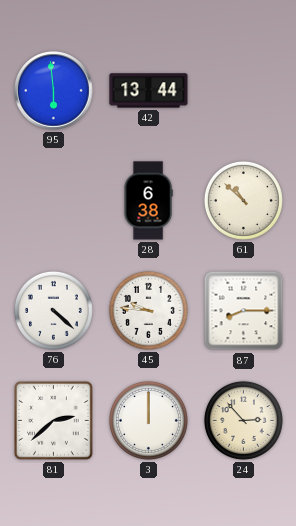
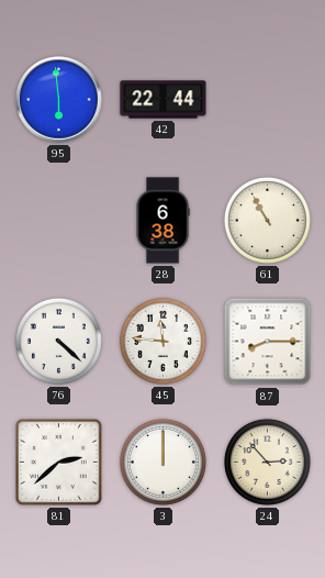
42: 13:44 -> 22:44 (164, 100)
61: 10:52 -> 10:55 (267, 220)
45: 9:46 -> 11:46 (162, 341)
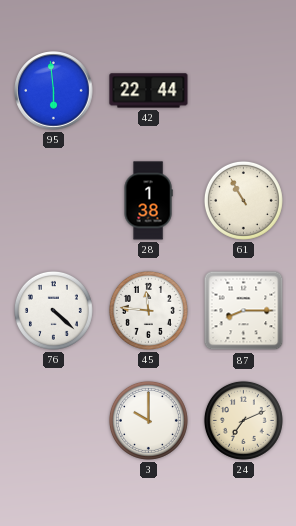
28: 6:38 -> 1:38 (148, 201)
81: 2:38 -> none (59, 463)
3: 12:00 -> 10:00 (148, 420)
24: 2:53 -> 7:11 (243, 420)
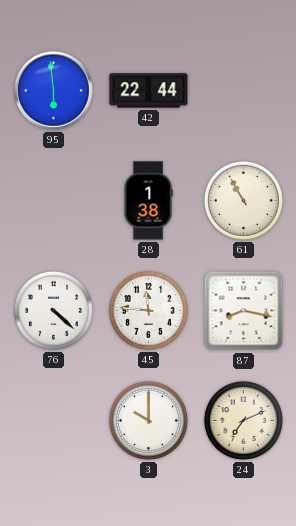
87: 8:15 -> 8:17 (244, 311)
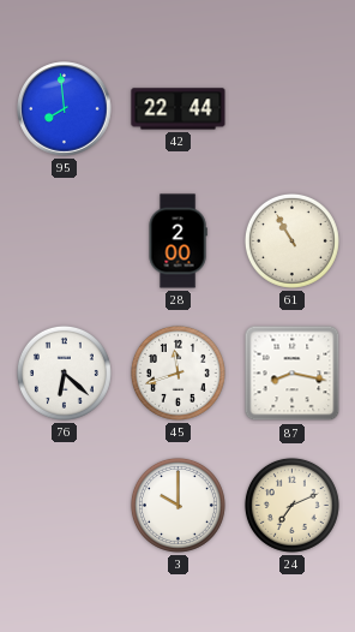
95: 5:59 -> 7:59 (65, 109)
28: 1:38 -> 2:00 (177, 242)
76: 4:22 -> 6:22 (64, 372)
45: 11:46 -> 11:42 (177, 372)
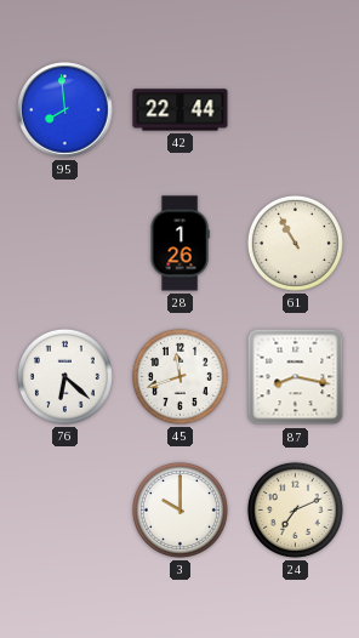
28: 2:00 -> 1:26 (180, 244)
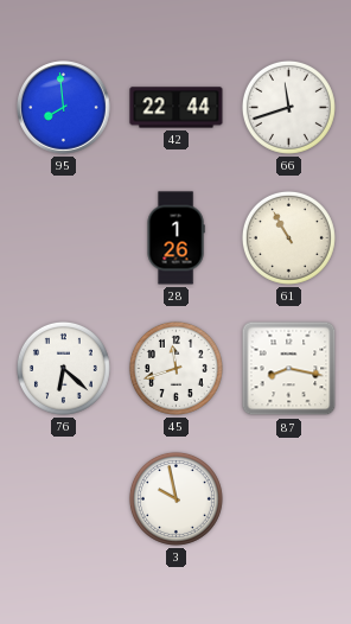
66: none -> 11:42 (288, 107)
3: 10:00 -> 9:58 (175, 498)
24: 7:11 -> none (295, 509)
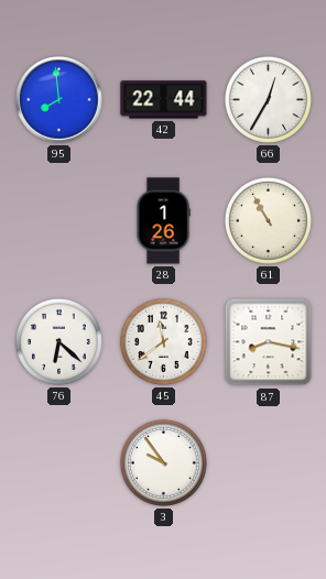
66: 11:42 -> 12:35 (268, 99)
45: 11:42 -> 11:39 (163, 341)
3: 9:58 -> 9:54 (163, 462)
